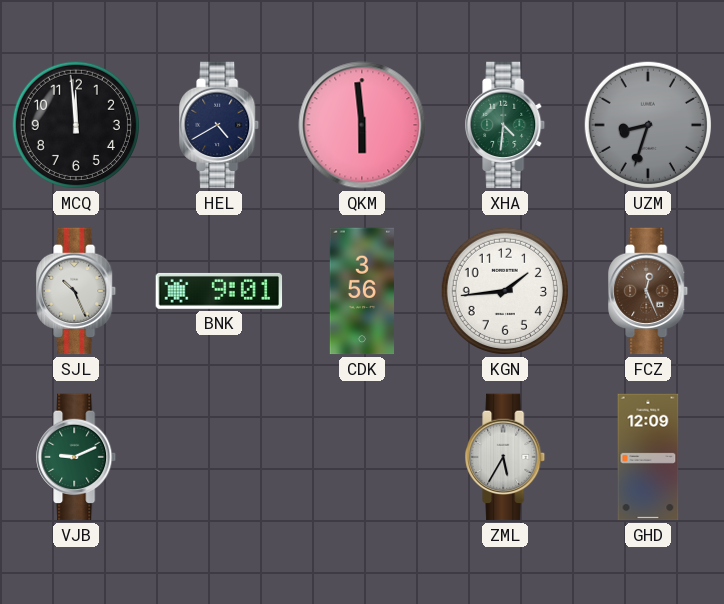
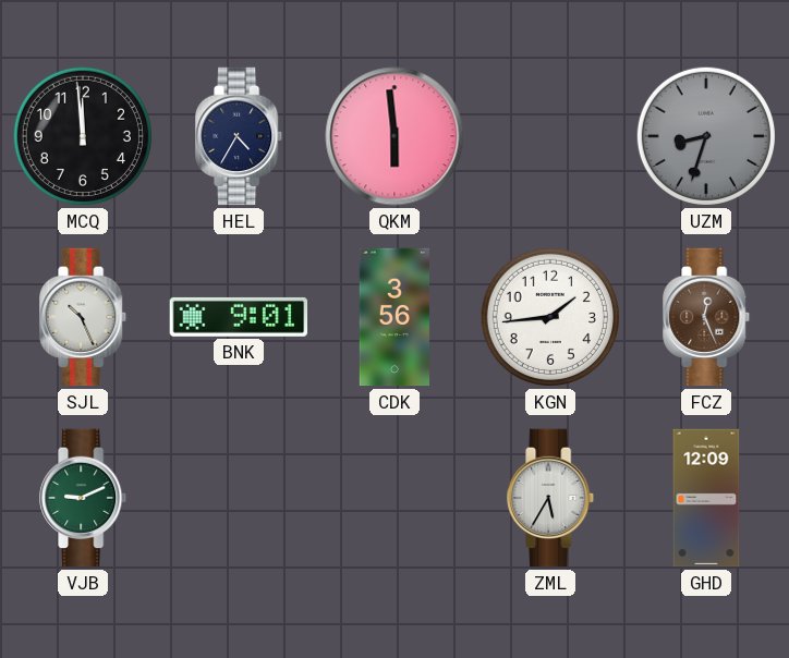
HEL: 4:40 -> 4:35 (240, 136)
XHA: 4:31 -> none (506, 125)
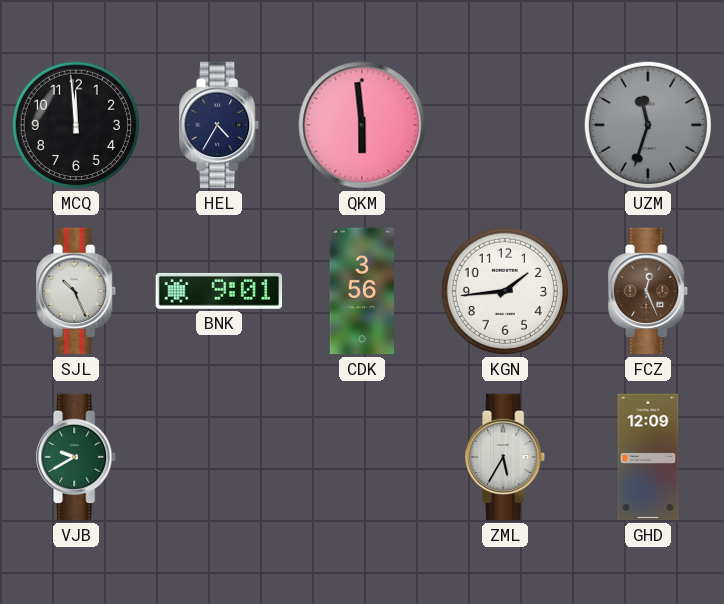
UZM: 8:33 -> 11:33 (648, 125)
VJB: 9:11 -> 9:40 (77, 457)
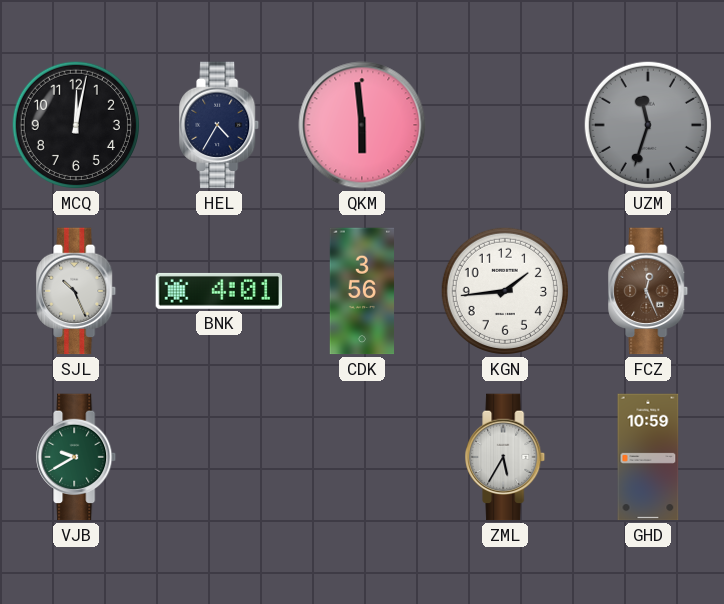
MCQ: 11:59 -> 12:02 (76, 125)
BNK: 9:01 -> 4:01 (219, 291)
GHD: 12:09 -> 10:59 (648, 457)
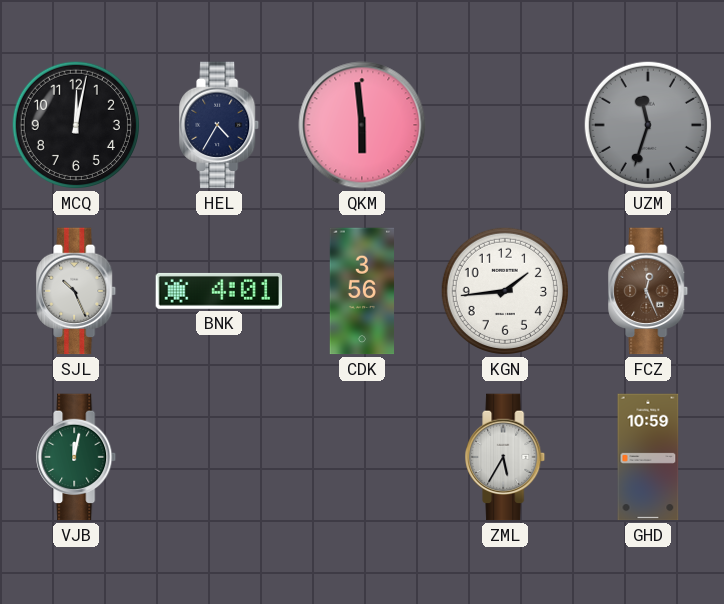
VJB: 9:40 -> 12:02 (77, 457)
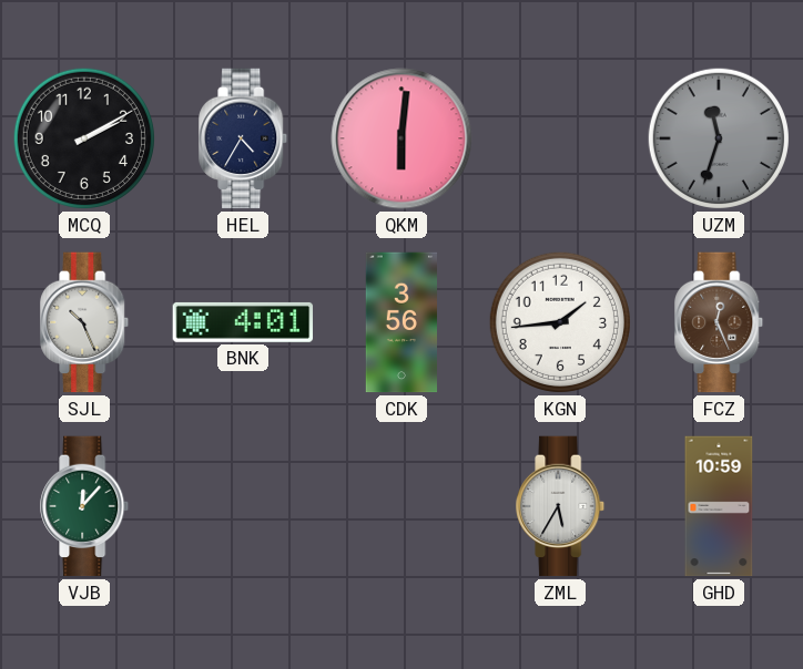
MCQ: 12:02 -> 2:10 (84, 138)
QKM: 5:59 -> 6:01 (402, 138)
VJB: 12:02 -> 12:07 (85, 506)
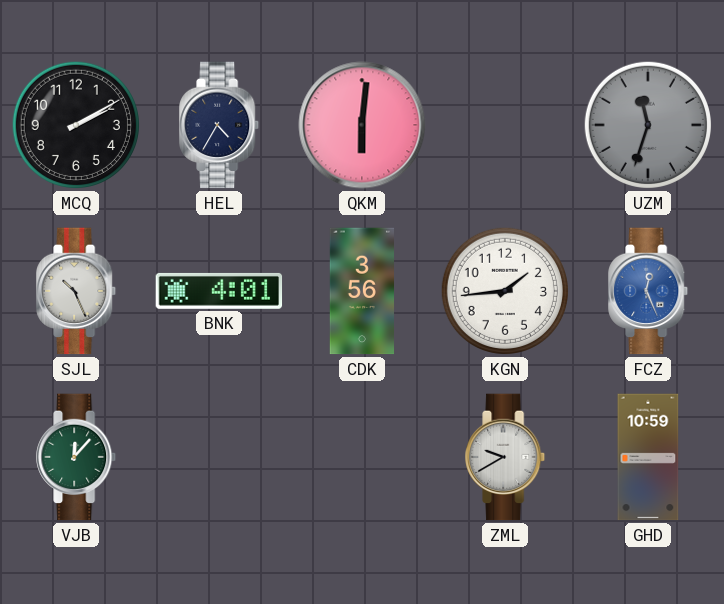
FCZ dial: brown -> blue (649, 291)
ZML: 5:35 -> 9:40 (506, 457)
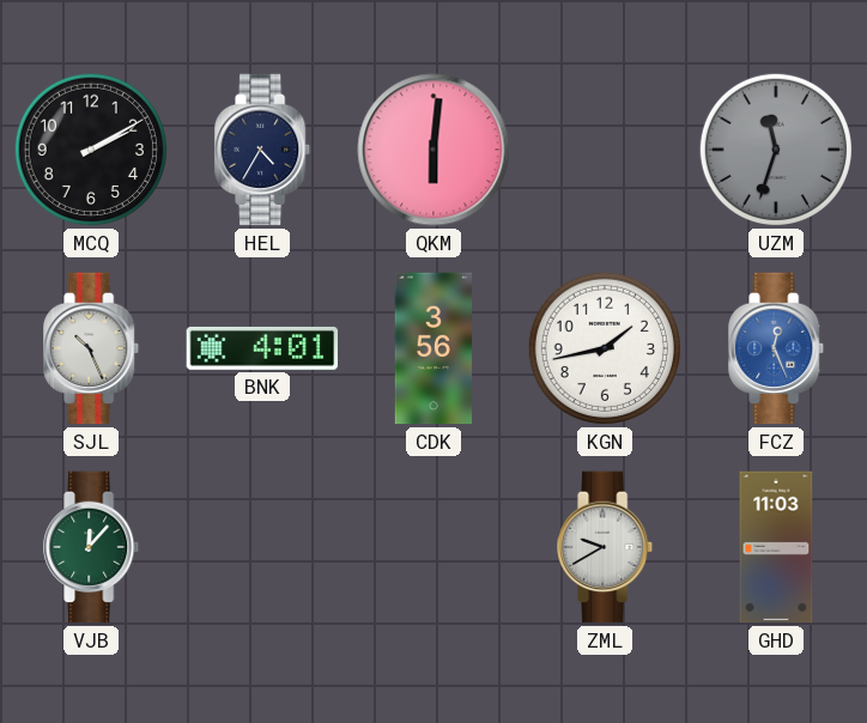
KGN: 1:44 -> 1:43 (605, 348)
GHD: 10:59 -> 11:03 (776, 547)
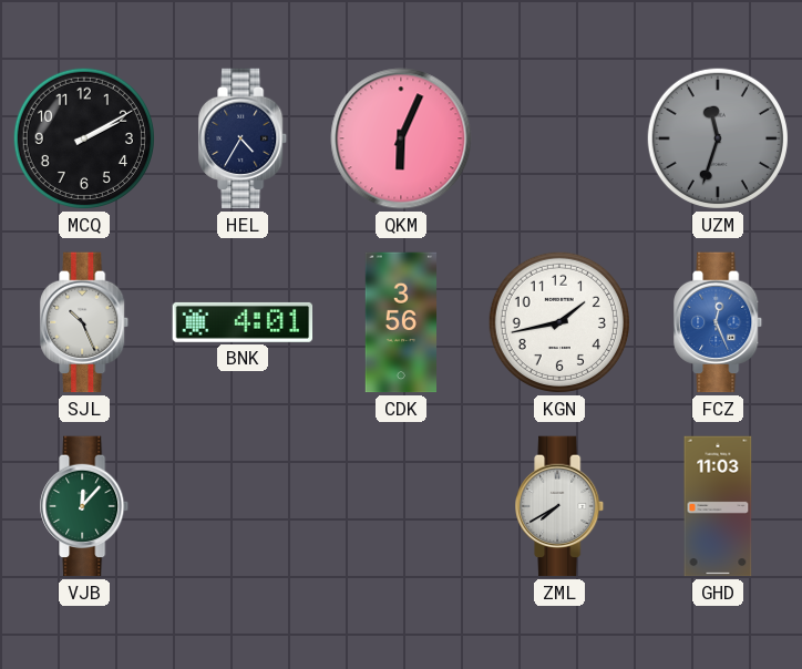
QKM: 6:01 -> 6:04 (401, 138)
ZML: 9:40 -> 7:40 (561, 506)
